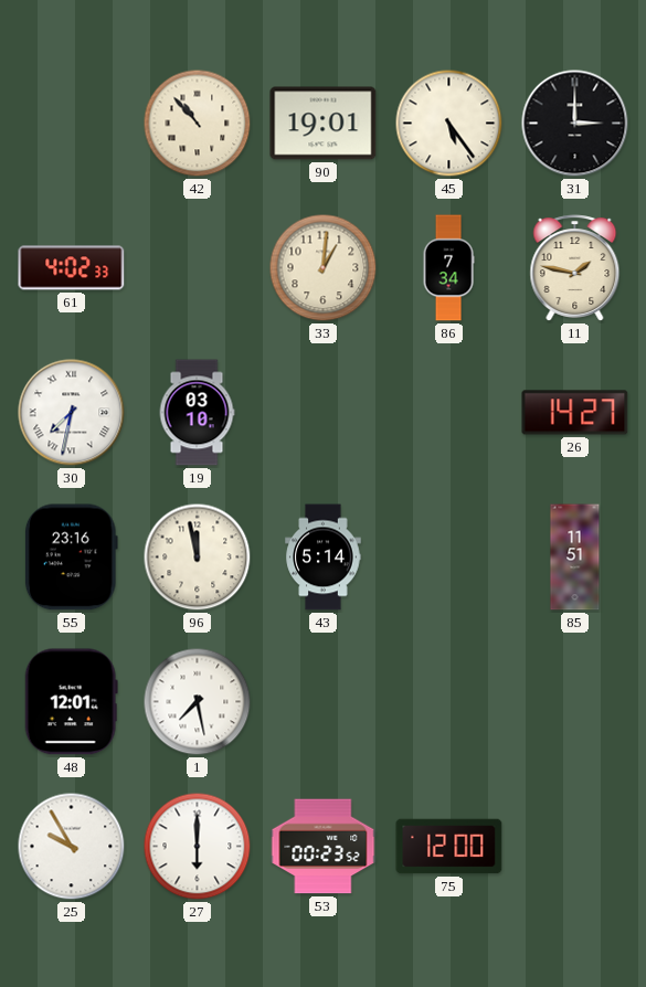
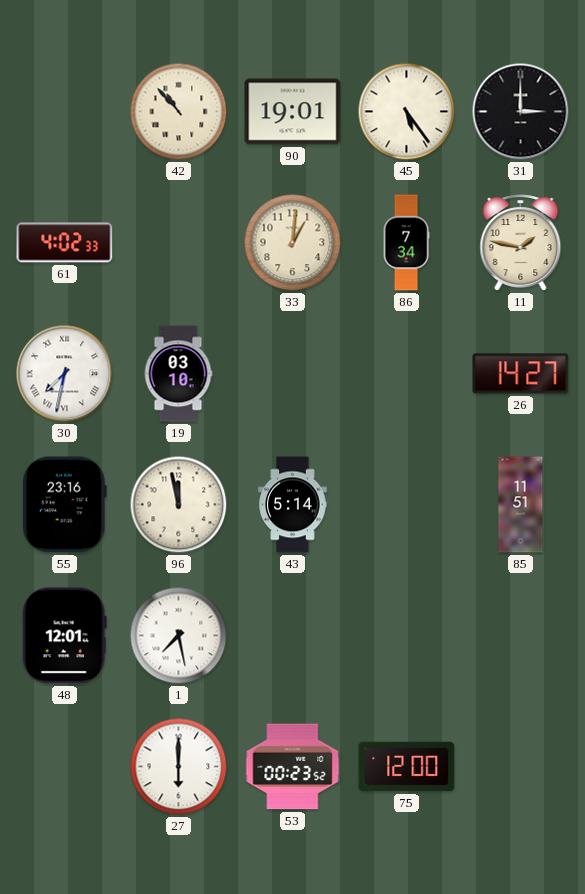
25: 9:55 -> none (72, 847)
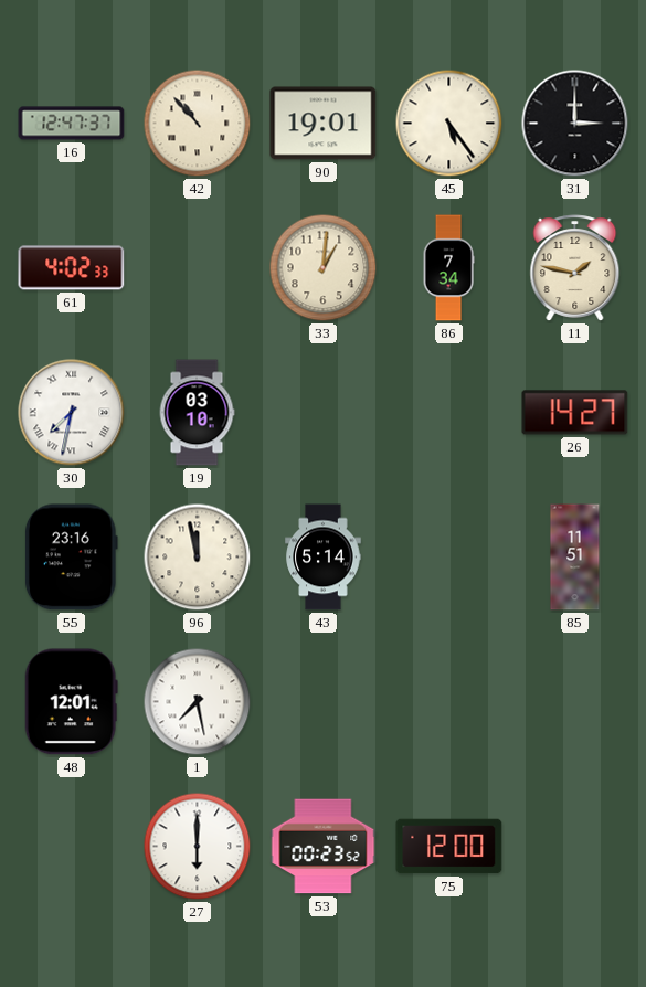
16: none -> 12:47 (72, 124)
